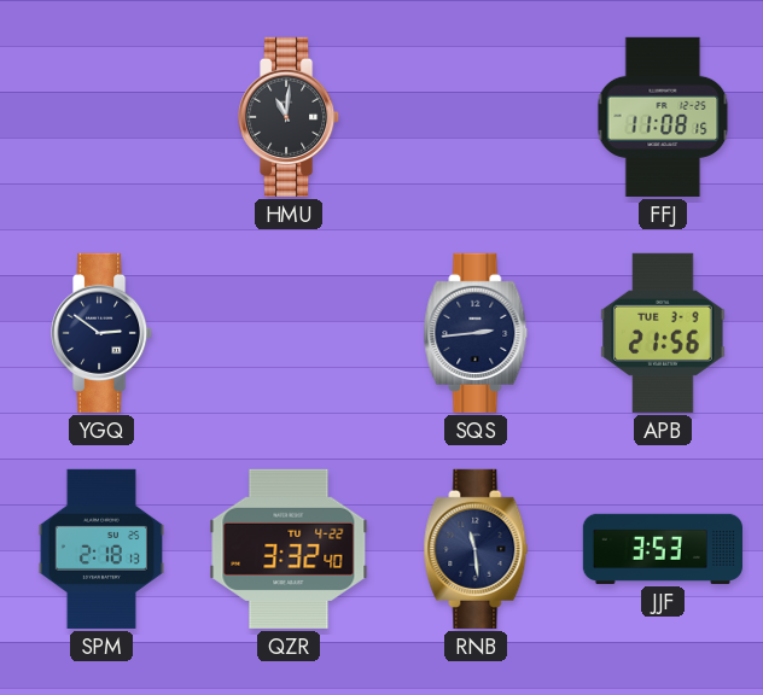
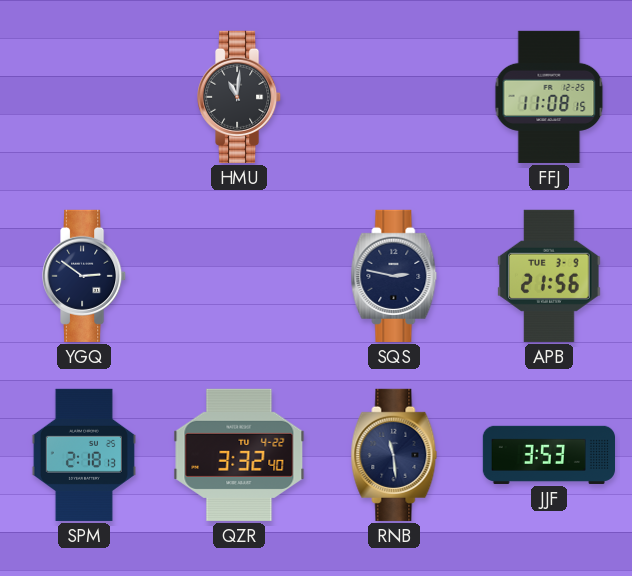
SQS: 2:44 -> 2:47 (394, 276)
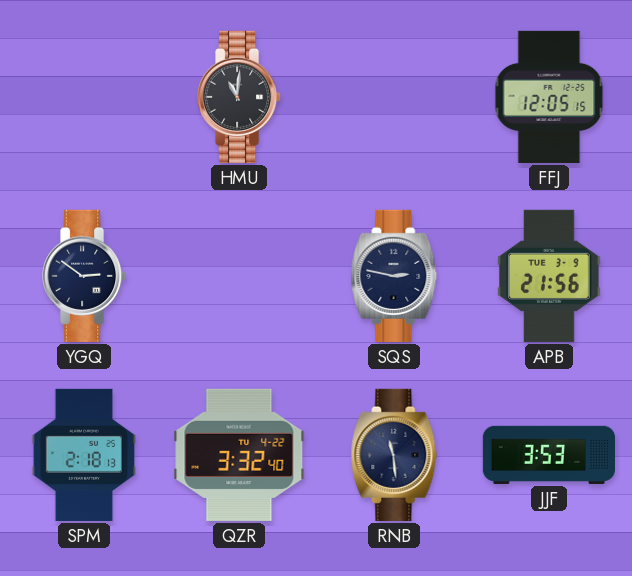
FFJ: 11:08 -> 12:05 (549, 97)
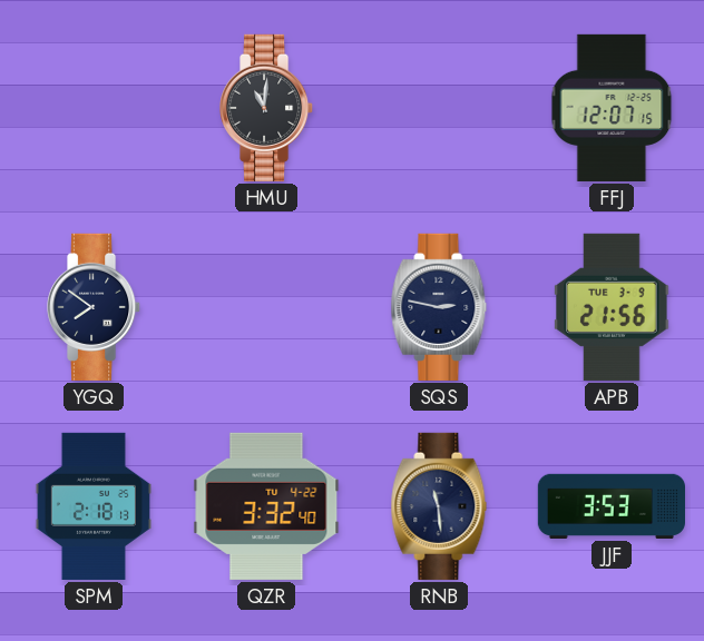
FFJ: 12:05 -> 12:07 (612, 108)
YGQ: 2:51 -> 7:51 (95, 307)
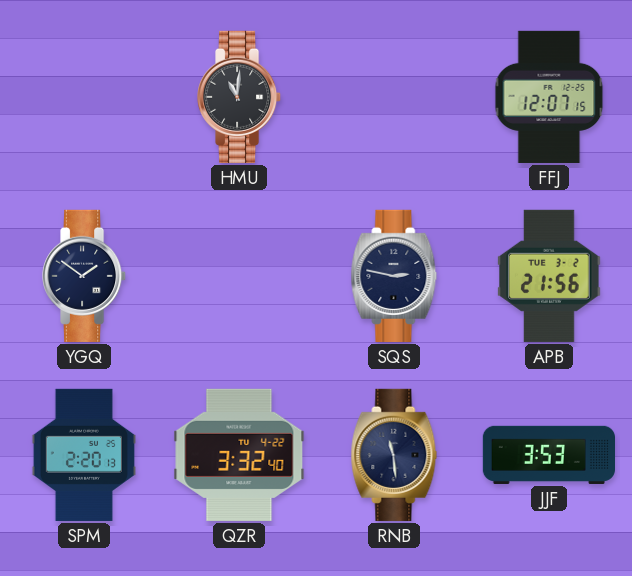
YGQ: 7:51 -> 1:51 (85, 276)
APB date: TUE 3-9 -> TUE 3-2 (549, 276)
SPM: 2:18 -> 2:20 (84, 455)
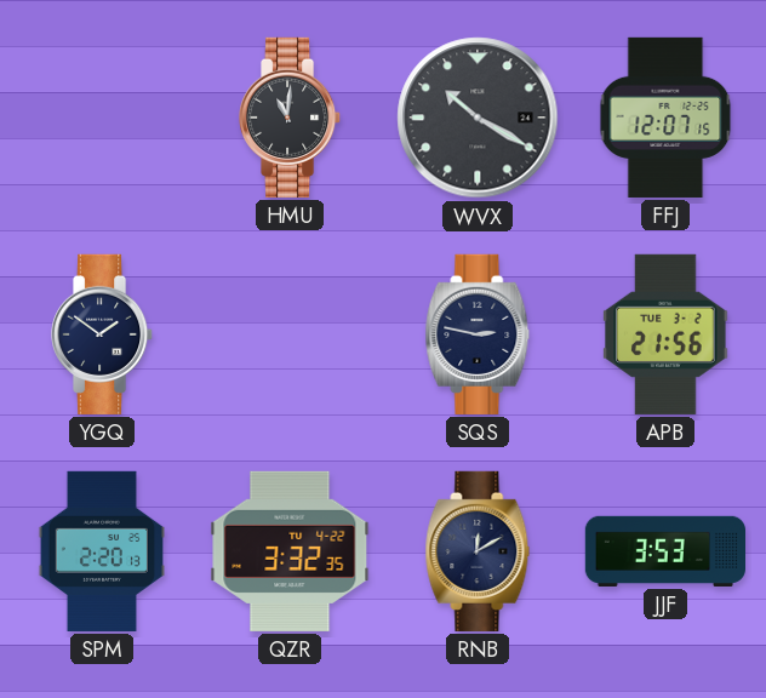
WVX: none -> 10:20 (478, 118)
QZR: 3:32:40 -> 3:32:35 (290, 551)
RNB: 11:29 -> 12:10 (478, 551)
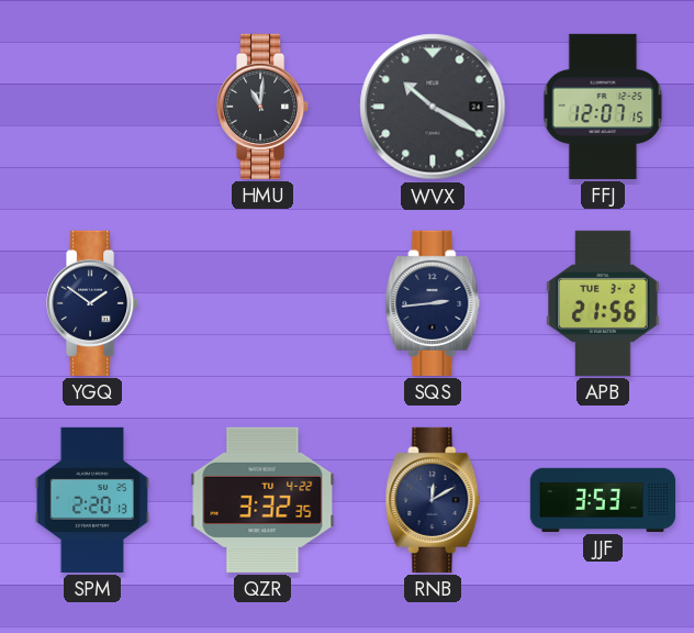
SQS: 2:47 -> 2:44 (433, 303)
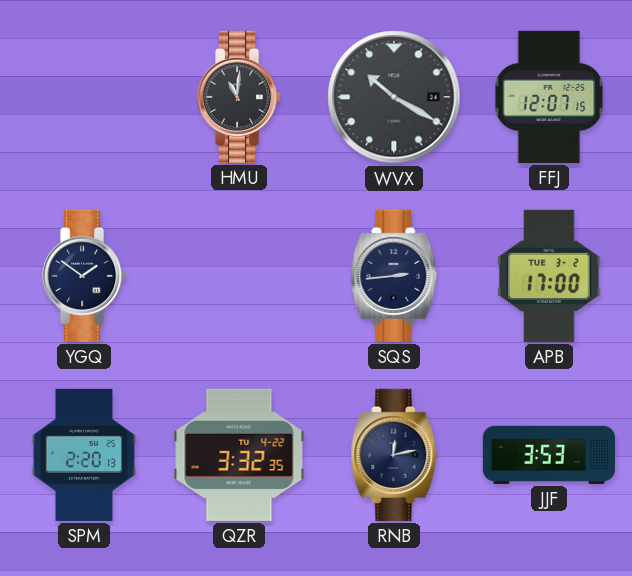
APB: 21:56 -> 17:00 (549, 276)
RNB: 12:10 -> 12:13 (394, 455)
